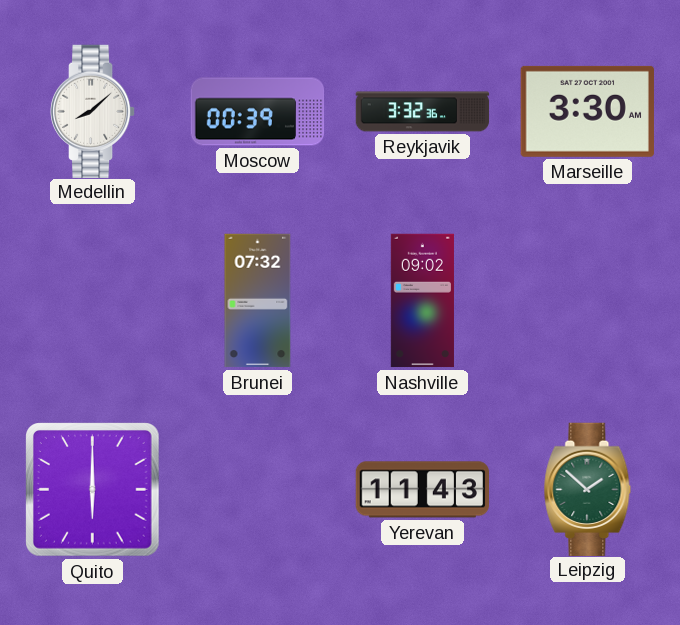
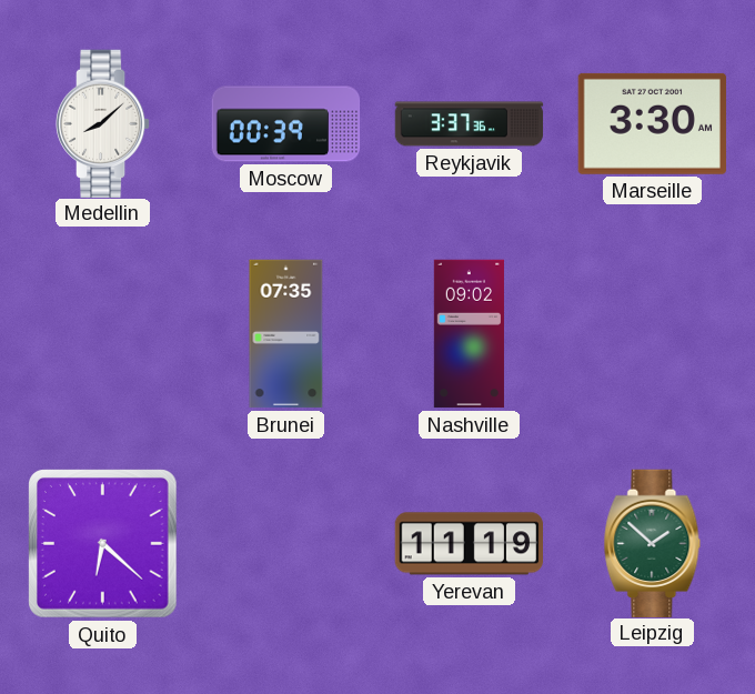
Reykjavik: 3:32 -> 3:37 (470, 124)
Brunei: 07:32 -> 07:35 (286, 334)
Quito: 6:00 -> 6:22 (103, 544)
Yerevan: 11:43 -> 11:19 (469, 544)
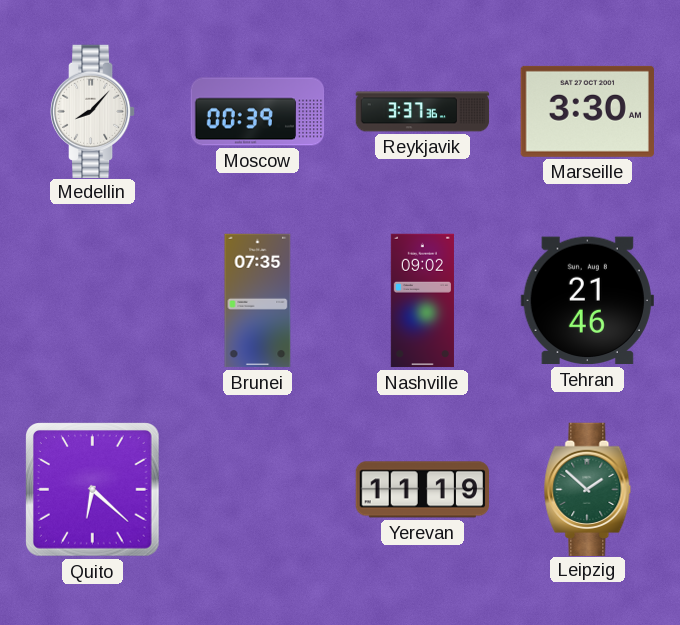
Medellin: 8:08 -> 8:07 (93, 111)
Tehran: none -> 21:46 (587, 301)
